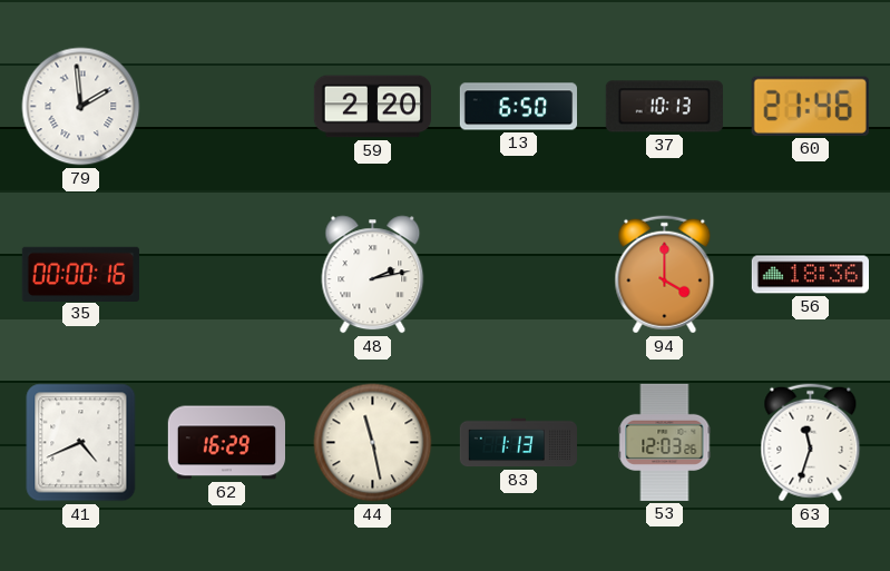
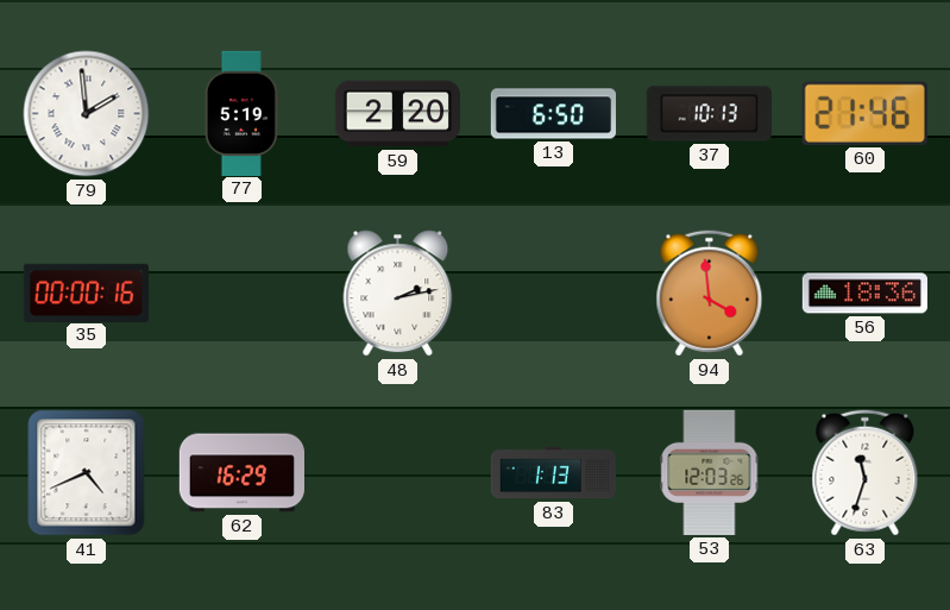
77: none -> 5:19 (241, 113)
94: 4:00 -> 3:59 (710, 294)
44: 11:28 -> none (373, 443)
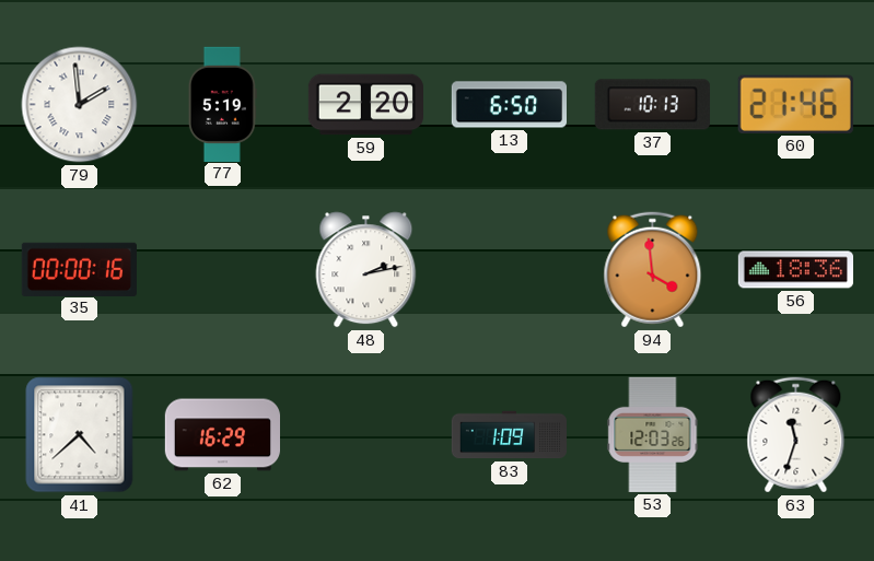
41: 4:41 -> 4:38 (80, 435)
83: 1:13 -> 1:09 (509, 435)
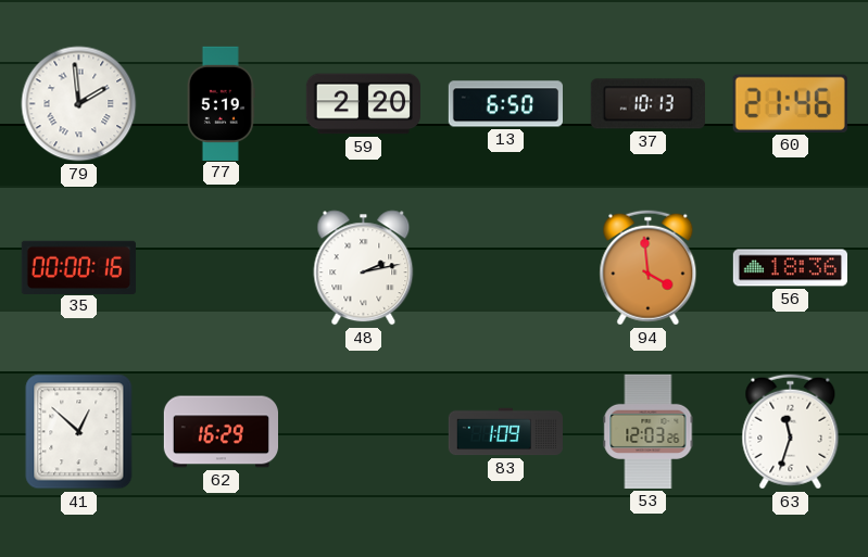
41: 4:38 -> 12:52 (79, 432)
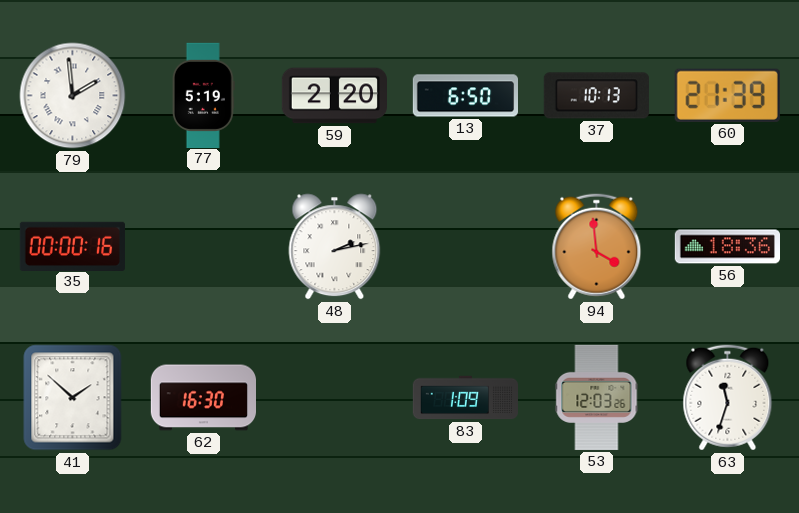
60: 21:46 -> 21:39 (727, 95)
41: 12:52 -> 1:52 (73, 398)
62: 16:29 -> 16:30 (203, 398)
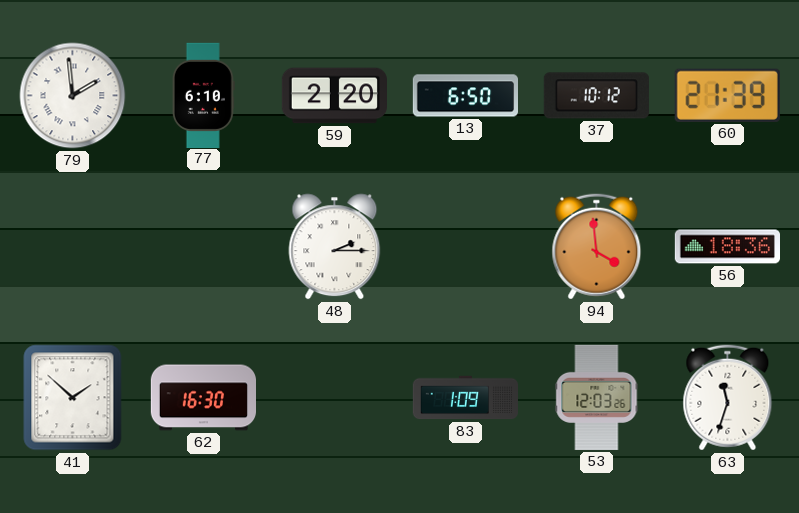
77: 5:19 -> 6:10 (203, 95)
37: 10:13 -> 10:12 (596, 96)
35: 00:00 -> none (72, 246)
48: 2:13 -> 2:15 (335, 247)
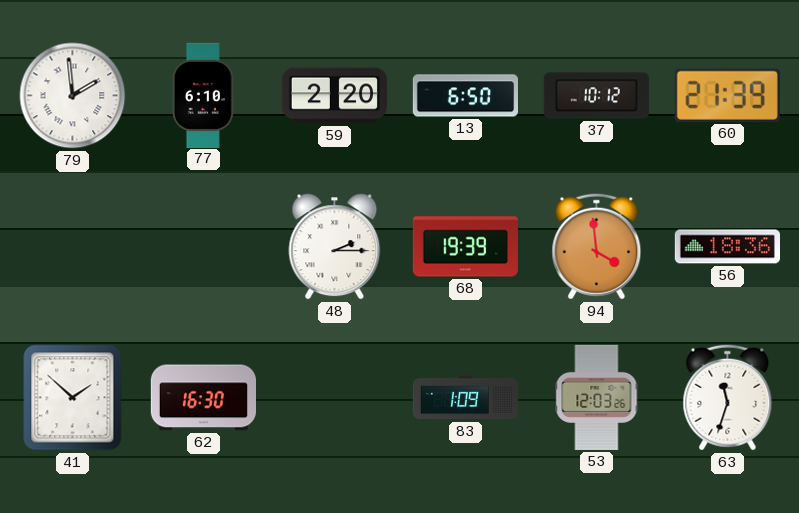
68: none -> 19:39 (465, 247)
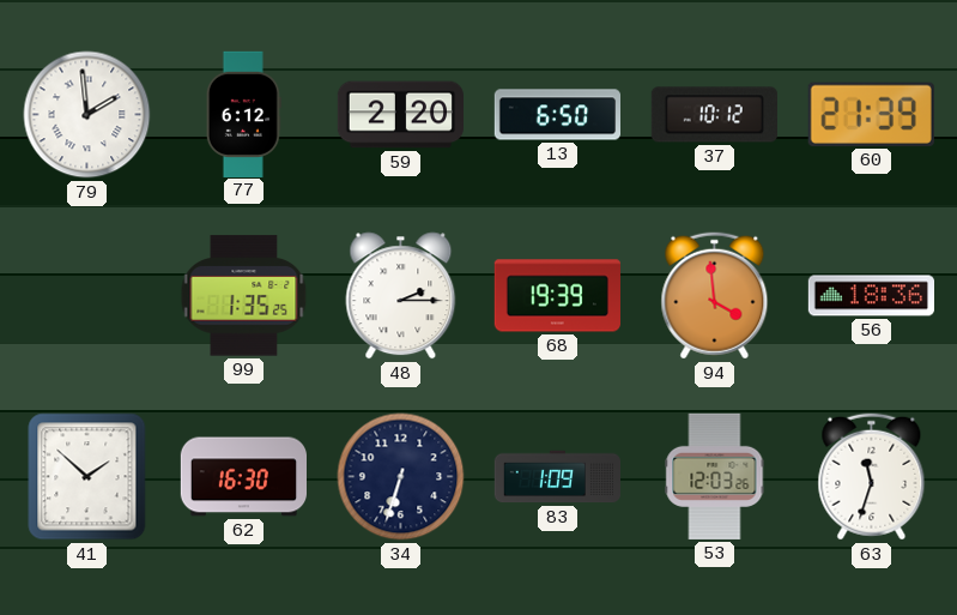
77: 6:10 -> 6:12 (243, 114)
99: none -> 1:35 (244, 296)
34: none -> 6:33 (401, 477)
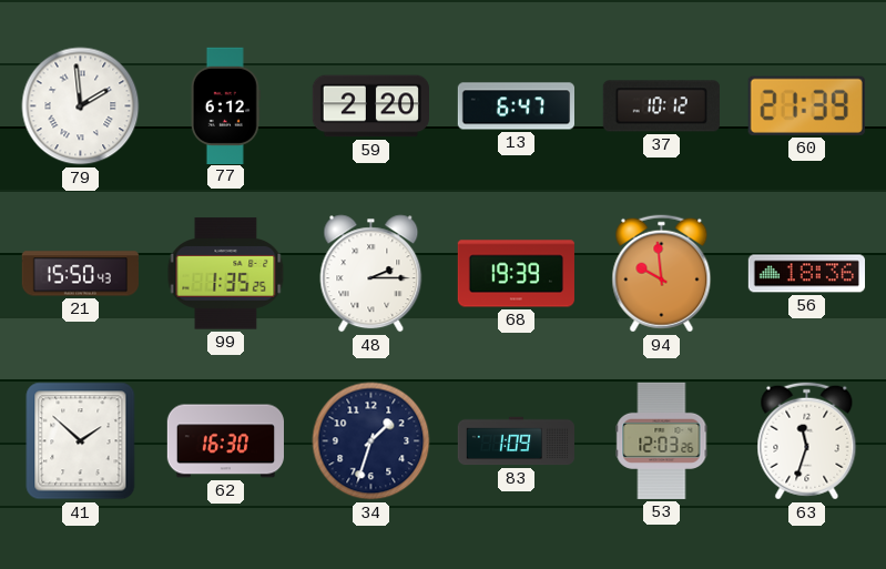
13: 6:50 -> 6:47 (516, 106)
21: none -> 15:50 (80, 274)
94: 3:59 -> 9:59 (662, 274)
34: 6:33 -> 1:33 (371, 441)
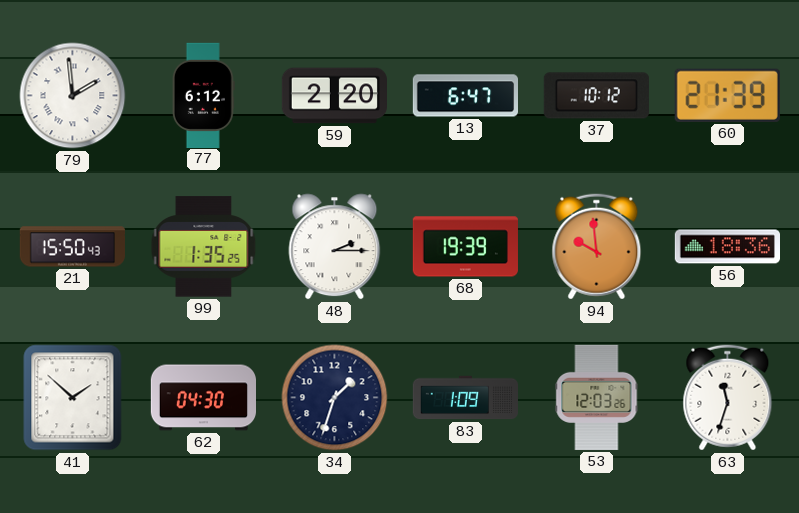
62: 16:30 -> 04:30 (203, 398)
